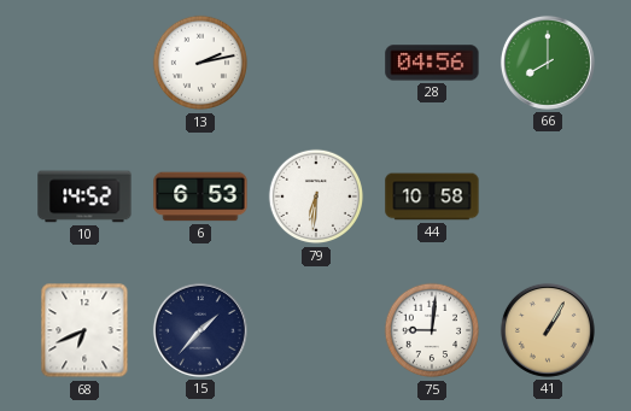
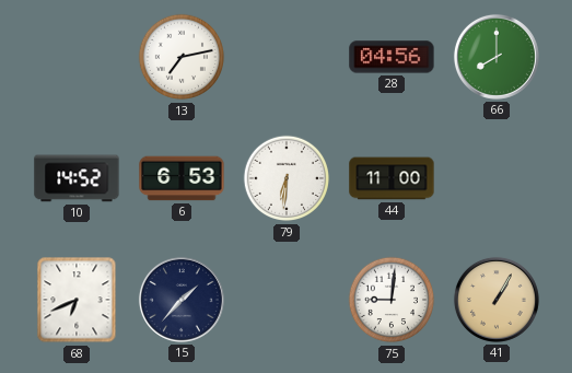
13: 2:13 -> 7:13 (182, 57)
44: 10:58 -> 11:00 (392, 178)
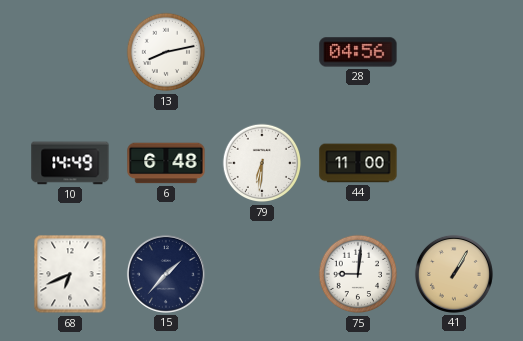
13: 7:13 -> 8:13 (166, 52)
66: 8:00 -> none (497, 57)
10: 14:52 -> 14:49 (70, 163)
6: 6:53 -> 6:48 (166, 163)
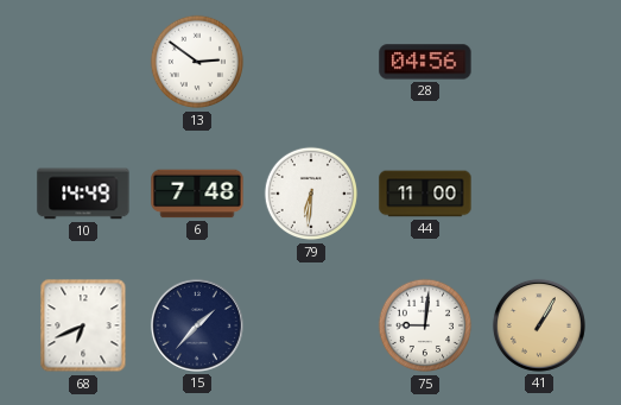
13: 8:13 -> 2:51 (197, 62)
6: 6:48 -> 7:48 (197, 194)
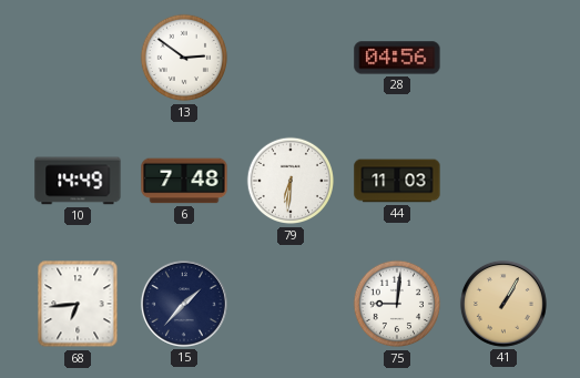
44: 11:00 -> 11:03 (397, 181)
68: 6:41 -> 6:44 (78, 304)
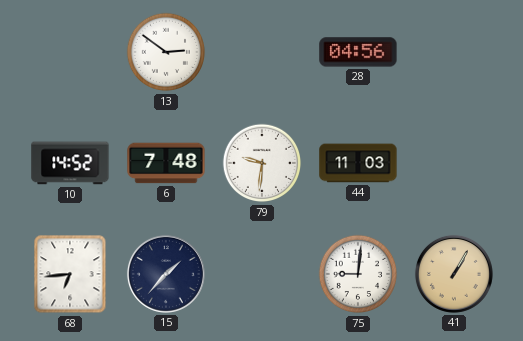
10: 14:49 -> 14:52 (70, 163)
79: 6:31 -> 9:31 (262, 163)
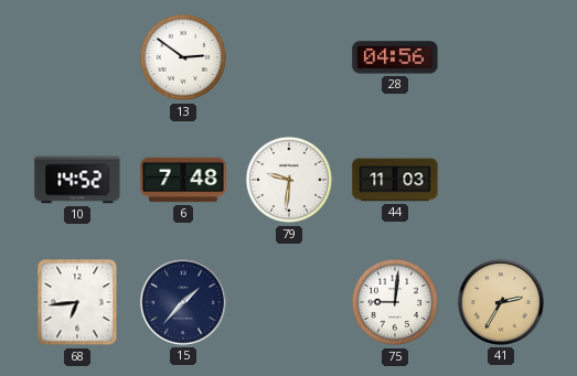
41: 1:05 -> 2:35 (501, 302)
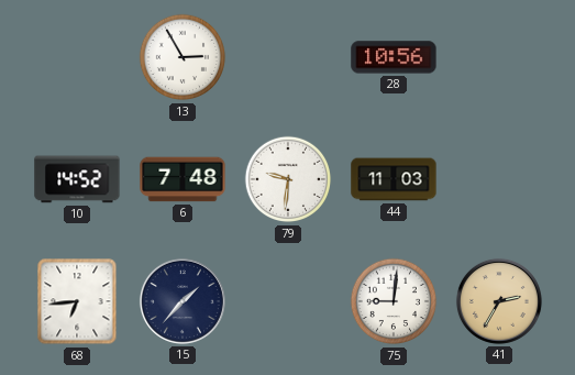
13: 2:51 -> 2:55 (183, 57)
28: 04:56 -> 10:56 (394, 57)
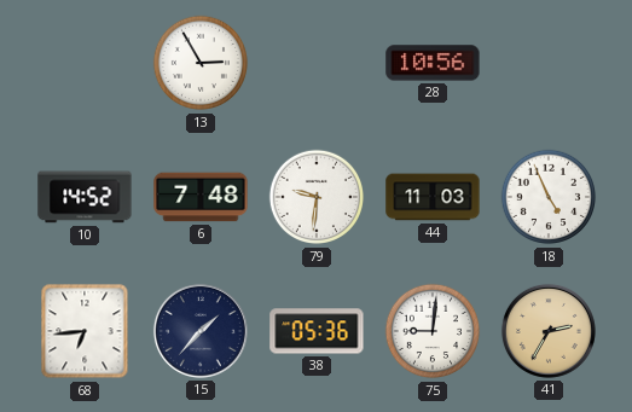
18: none -> 4:56 (549, 197)
38: none -> 05:36 (317, 331)
